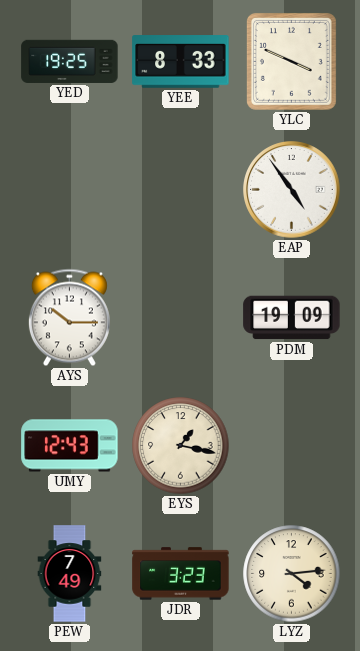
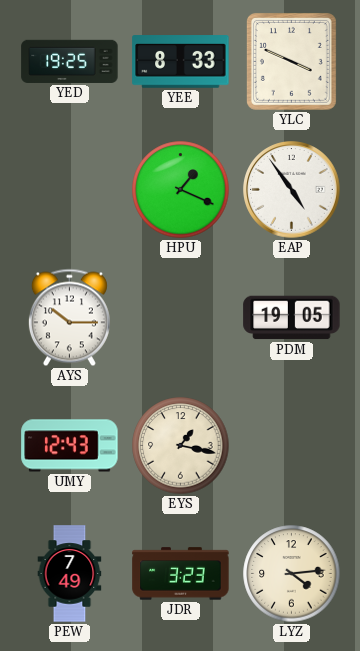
HPU: none -> 1:19 (181, 190)
PDM: 19:09 -> 19:05 (292, 318)
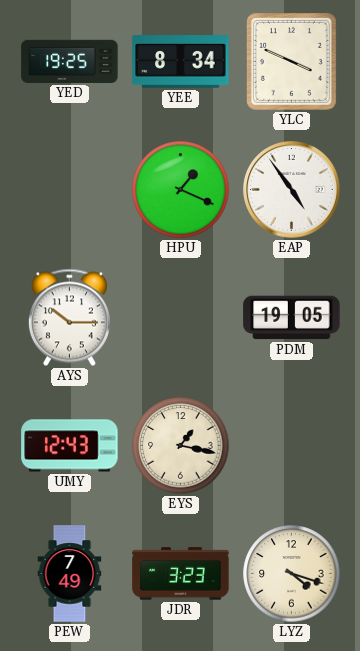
YEE: 8:33 -> 8:34 (181, 62)
LYZ: 4:14 -> 4:18 (292, 574)
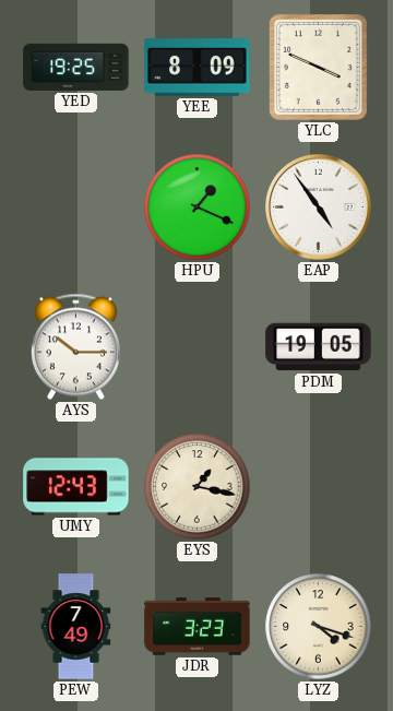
YEE: 8:34 -> 8:09 (198, 68)
